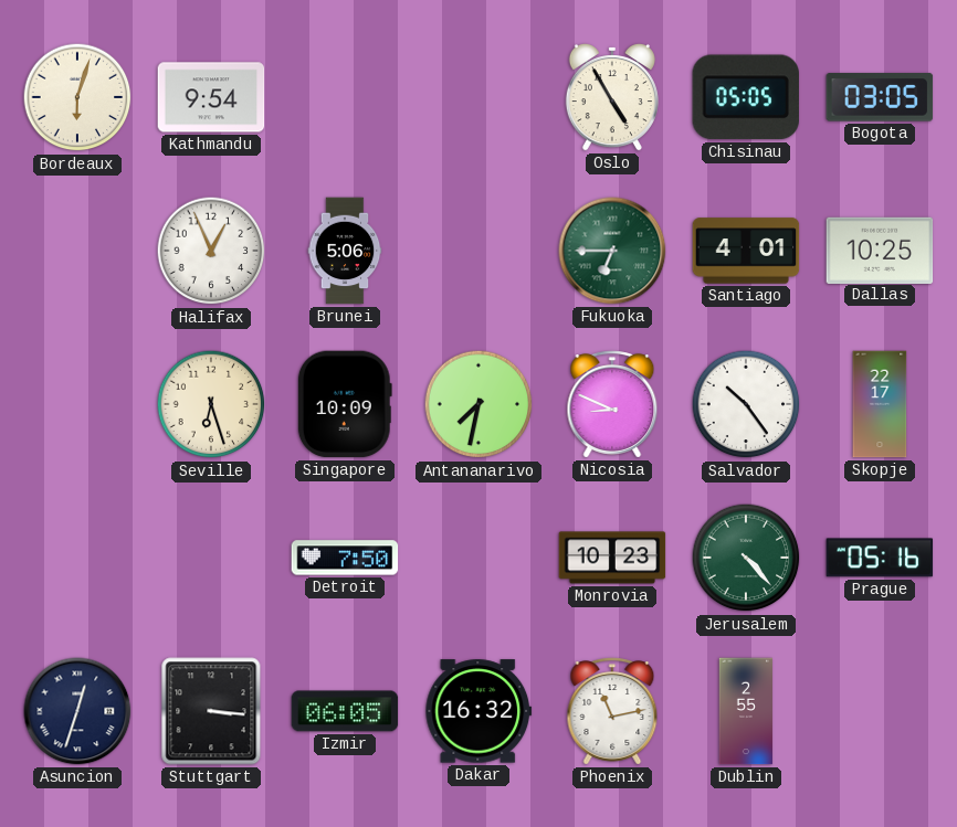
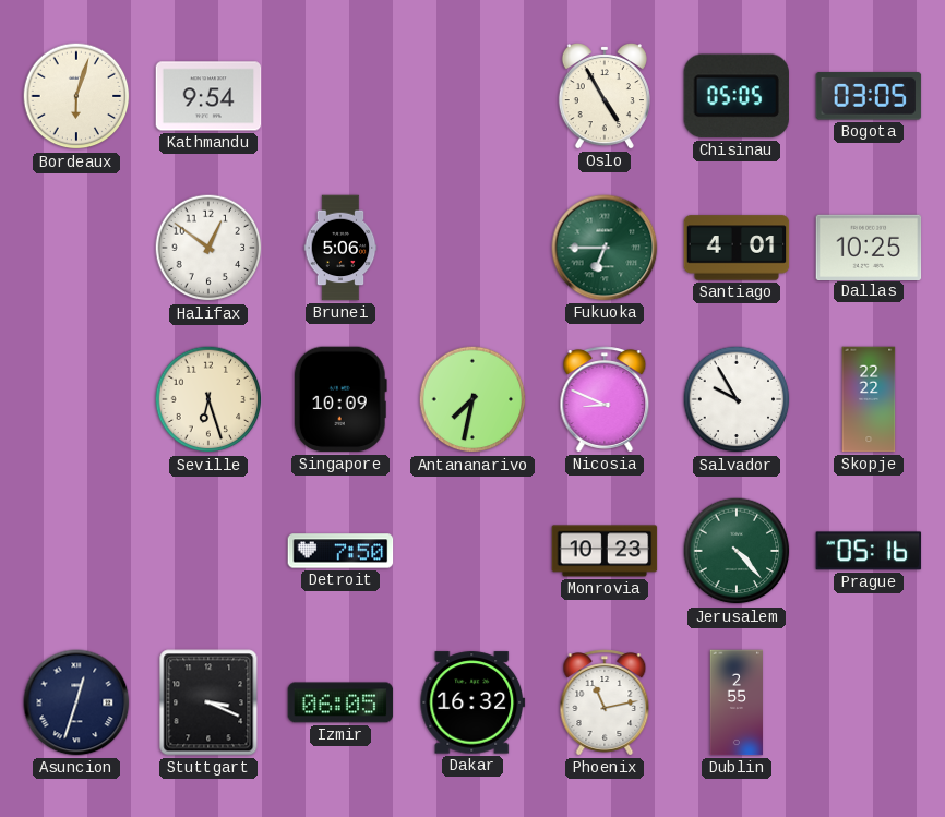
Halifax: 12:56 -> 12:51 (208, 248)
Salvador: 10:24 -> 9:55 (737, 399)
Skopje: 22:17 -> 22:22 (869, 399)
Stuttgart: 3:16 -> 3:19 (208, 702)
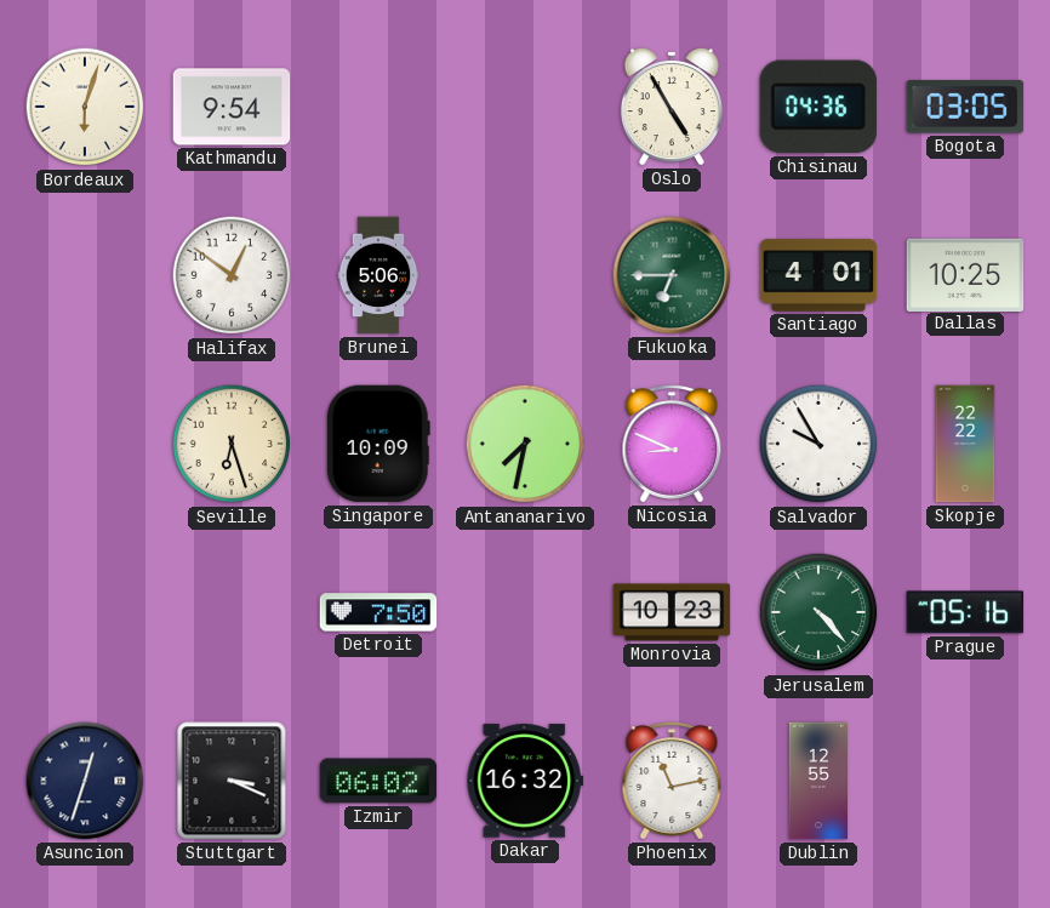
Chisinau: 05:05 -> 04:36 (818, 107)
Izmir: 06:05 -> 06:02 (378, 781)
Dublin: 2:55 -> 12:55 (818, 781)
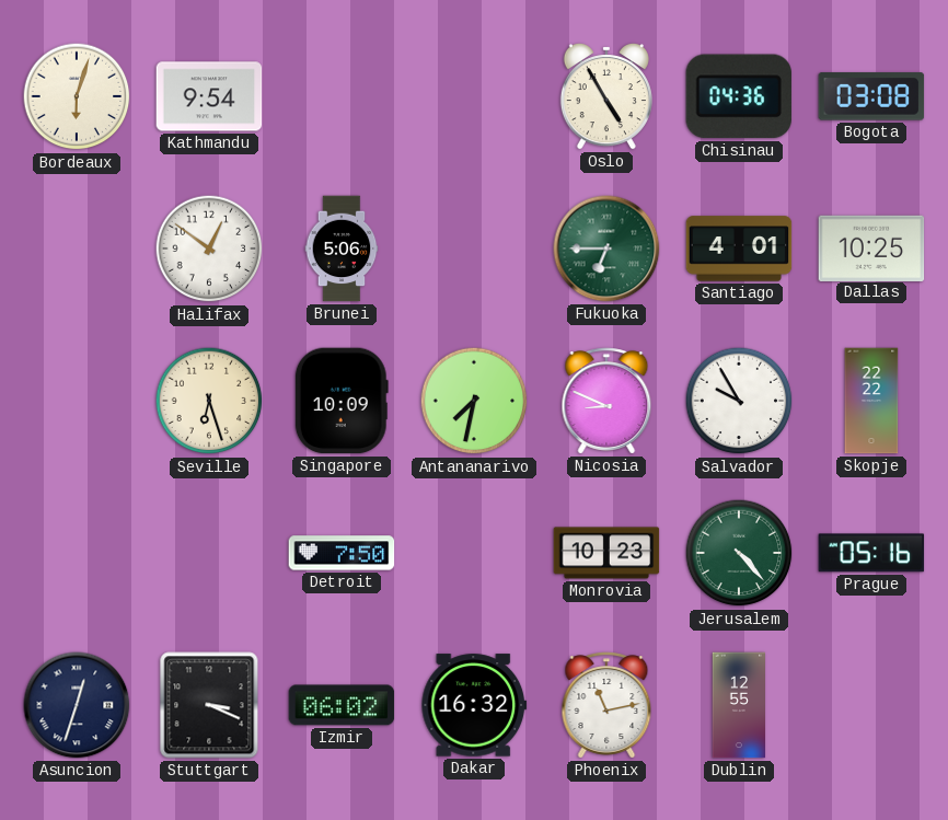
Bogota: 03:05 -> 03:08 (871, 96)
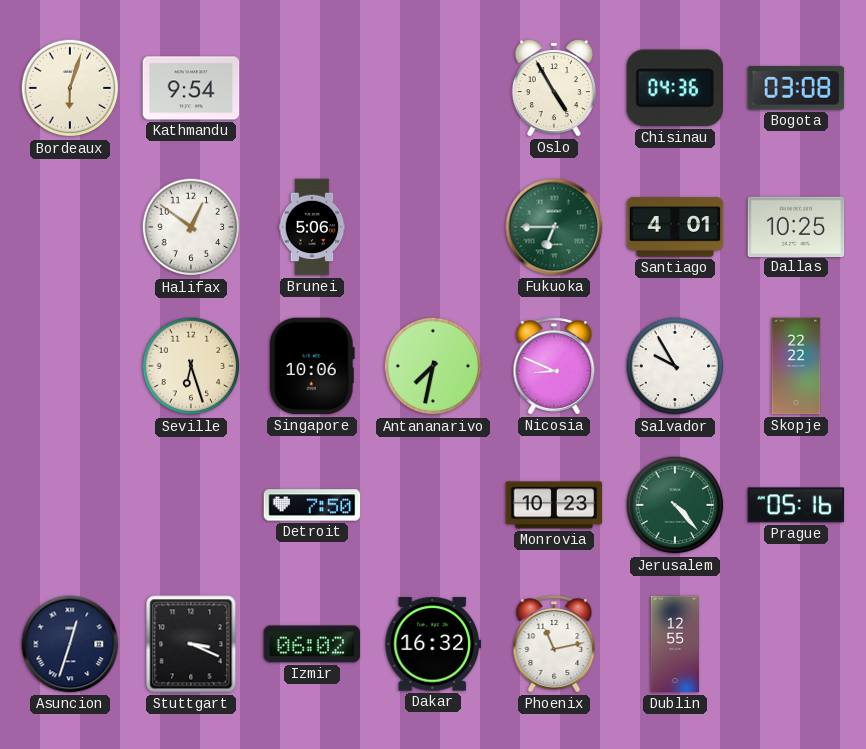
Singapore: 10:09 -> 10:06 (312, 366)
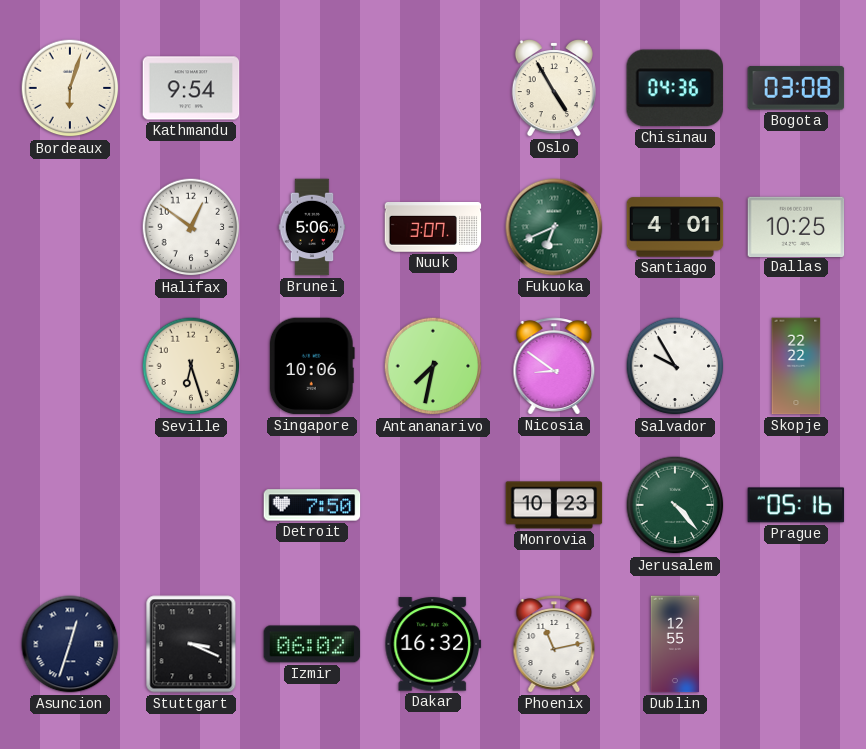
Nuuk: none -> 3:07 (433, 228)
Fukuoka: 6:45 -> 6:41 (554, 227)
Nicosia: 8:49 -> 8:51 (554, 366)
